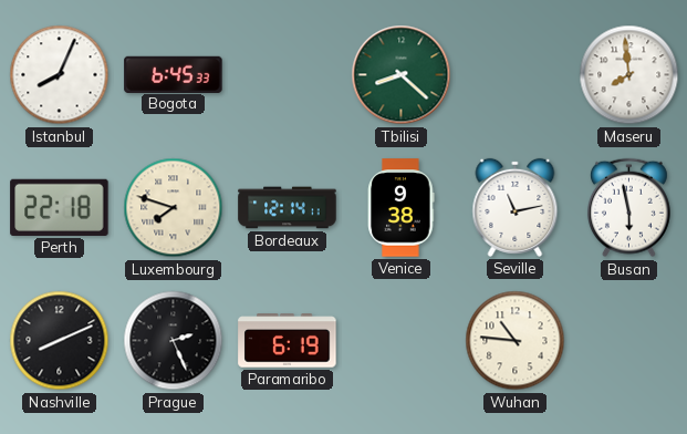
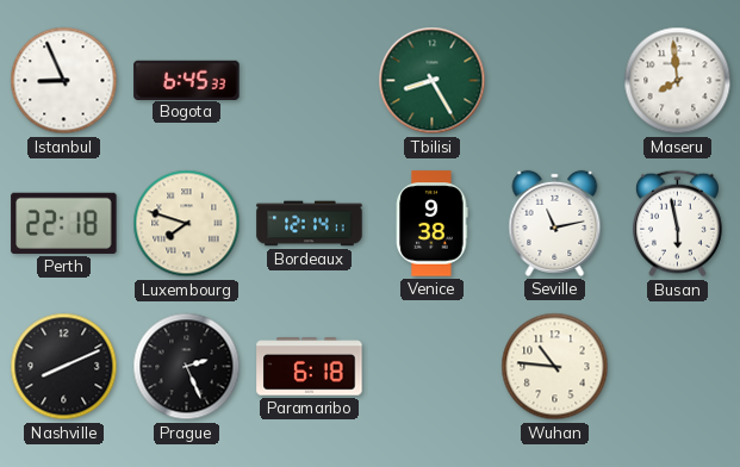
Istanbul: 8:04 -> 8:56 (64, 81)
Tbilisi: 8:22 -> 8:25 (433, 81)
Paramaribo: 6:19 -> 6:18 (310, 367)
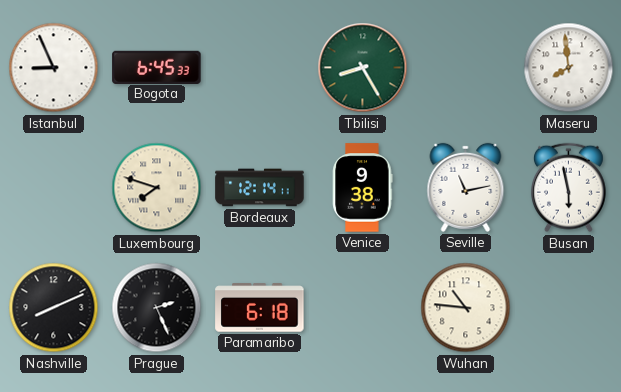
Perth: 22:18 -> none (64, 223)
